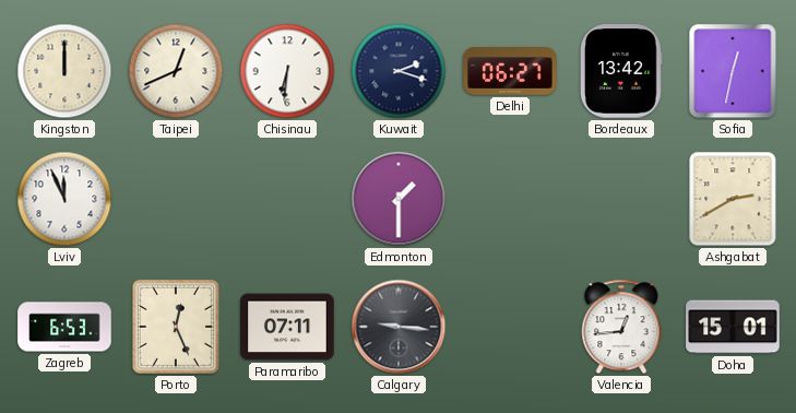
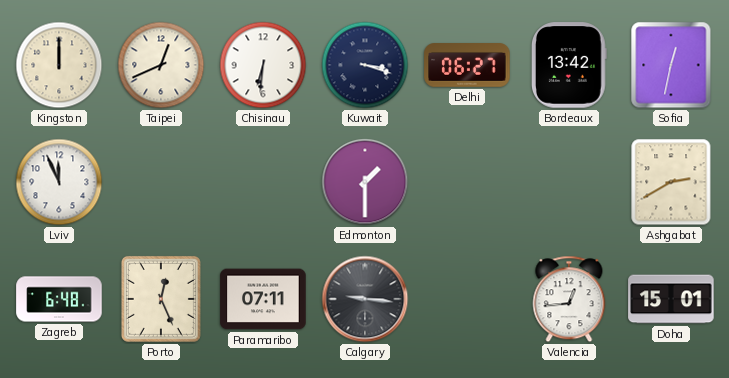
Kuwait: 2:18 -> 3:18 (365, 65)
Zagreb: 6:53 -> 6:48 (59, 299)
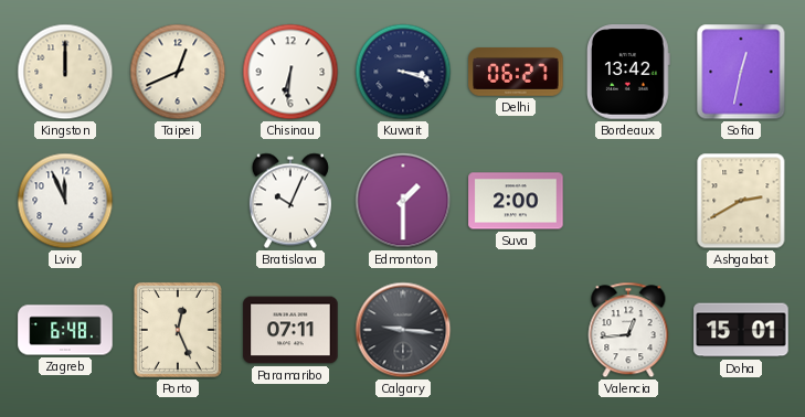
Bratislava: none -> 10:04 (290, 201)
Suva: none -> 2:00 (516, 201)
